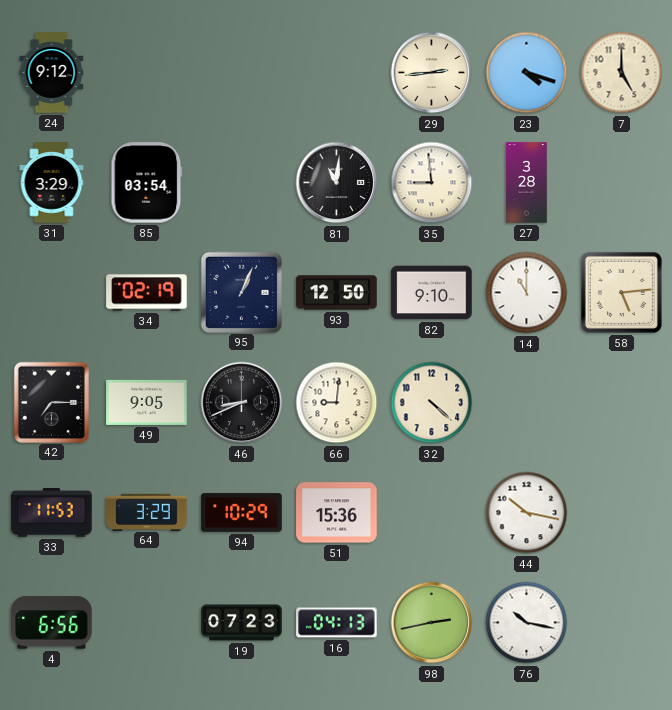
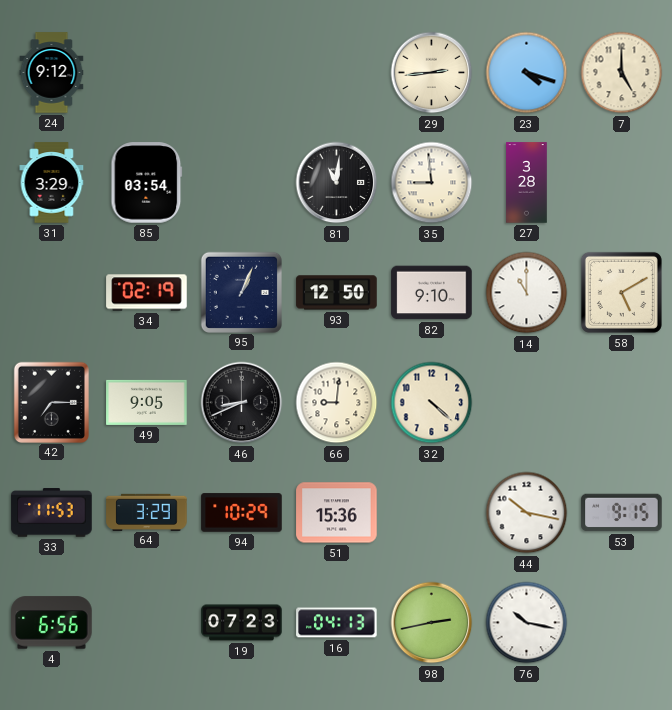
58: 5:14 -> 5:10 (621, 292)
53: none -> 9:15 (622, 513)
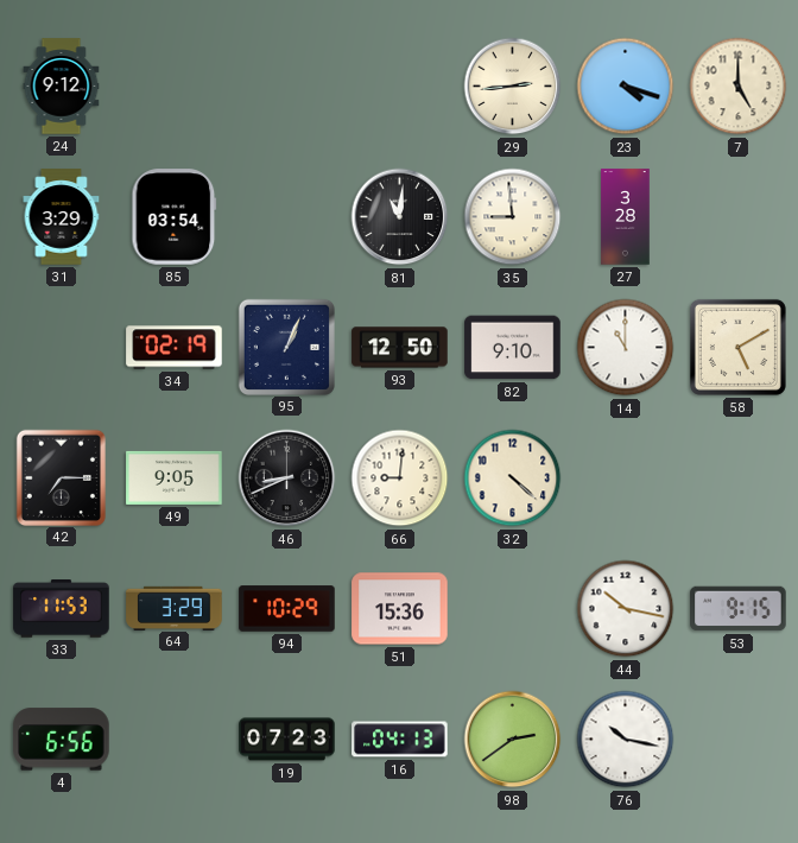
98: 2:43 -> 2:39 (513, 740)
